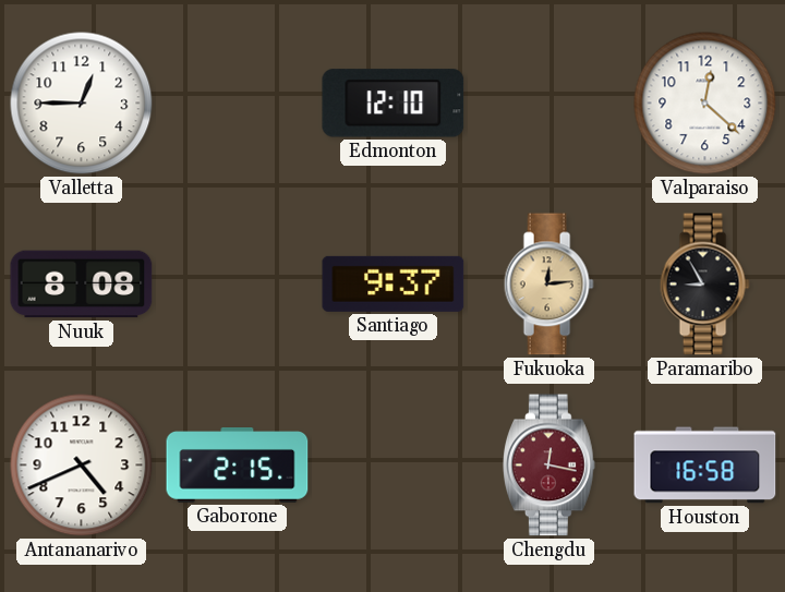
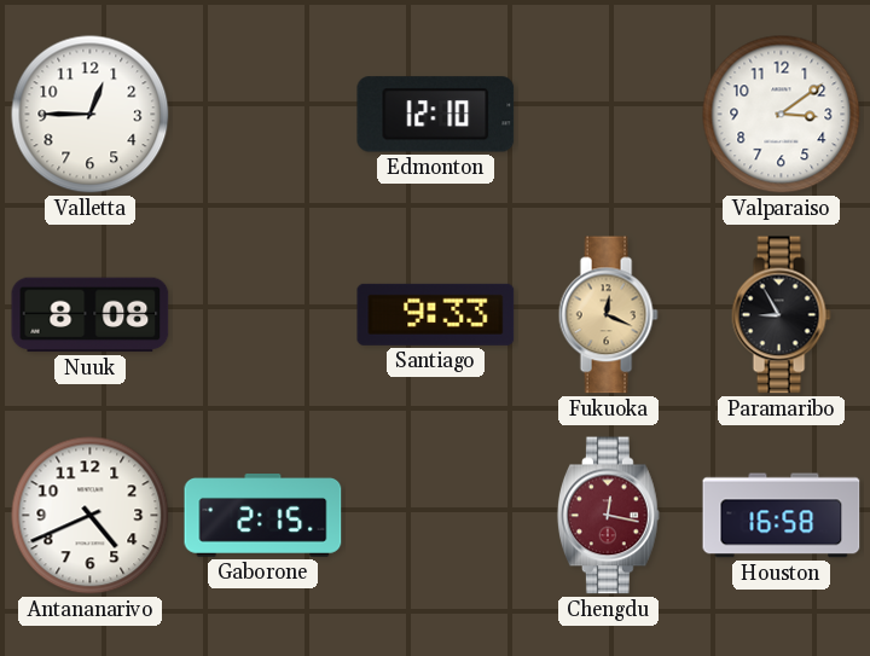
Valparaiso: 12:22 -> 3:09 (782, 115)
Santiago: 9:37 -> 9:33 (436, 314)
Fukuoka: 12:14 -> 12:19 (608, 315)
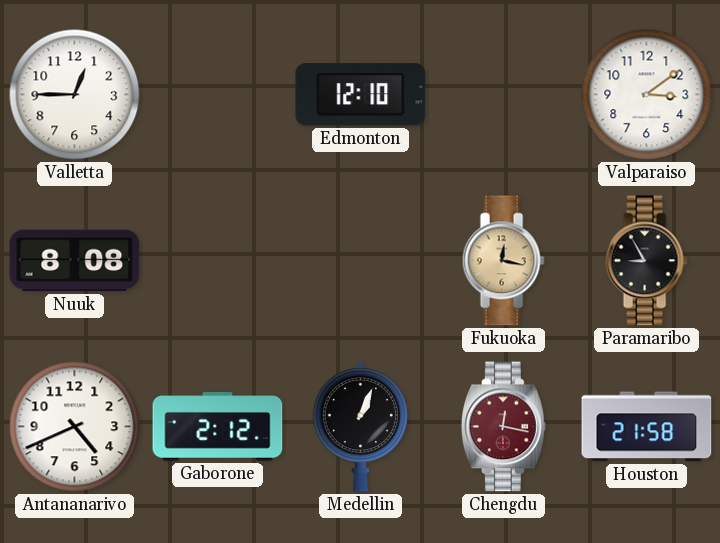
Santiago: 9:33 -> none (436, 314)
Fukuoka: 12:19 -> 12:17 (503, 261)
Gaborone: 2:15 -> 2:12 (218, 427)
Medellin: none -> 1:04 (360, 427)
Houston: 16:58 -> 21:58 (647, 427)
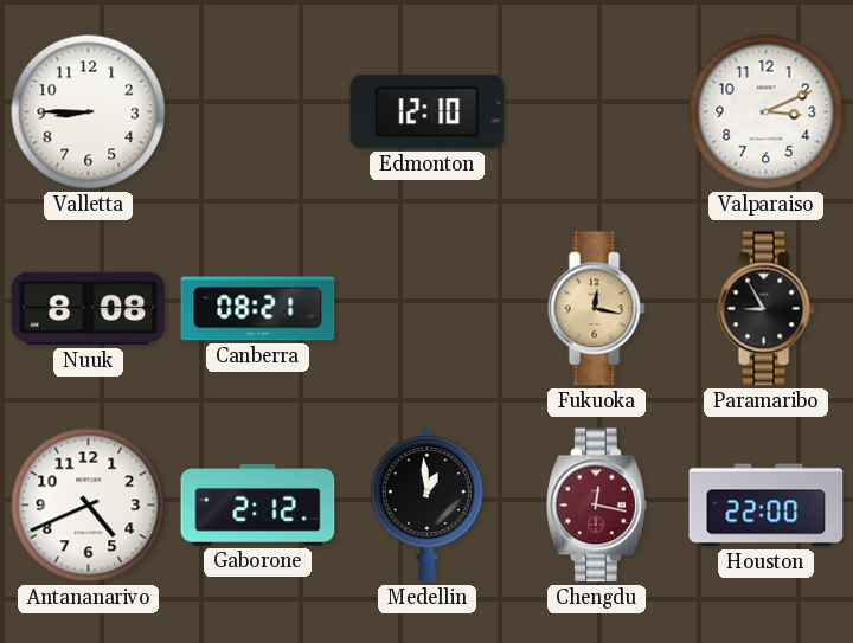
Valletta: 12:45 -> 8:45 (89, 112)
Valparaiso: 3:09 -> 3:11 (767, 112)
Canberra: none -> 08:21 (258, 309)
Medellin: 1:04 -> 12:59 (426, 506)
Houston: 21:58 -> 22:00 (767, 506)
